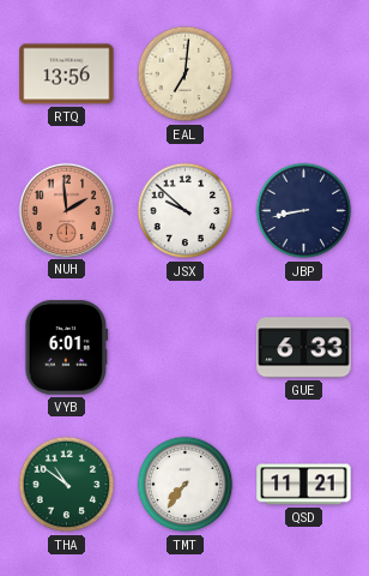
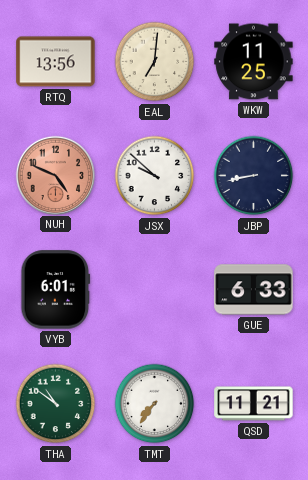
WKW: none -> 11:25 (254, 62)
NUH: 1:59 -> 4:49 (55, 175)
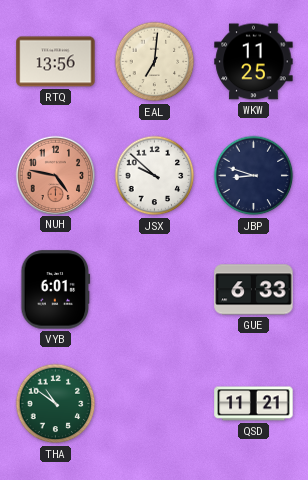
NUH: 4:49 -> 4:47 (55, 175)
JBP: 8:43 -> 8:48 (254, 176)
TMT: 7:36 -> none (155, 404)
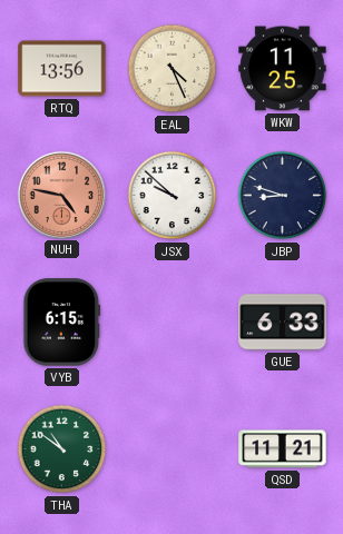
EAL: 7:01 -> 4:26 (173, 69)
VYB: 6:01 -> 6:15 (62, 323)
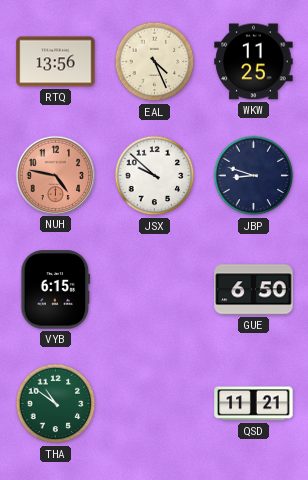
GUE: 6:33 -> 6:50 (254, 290)
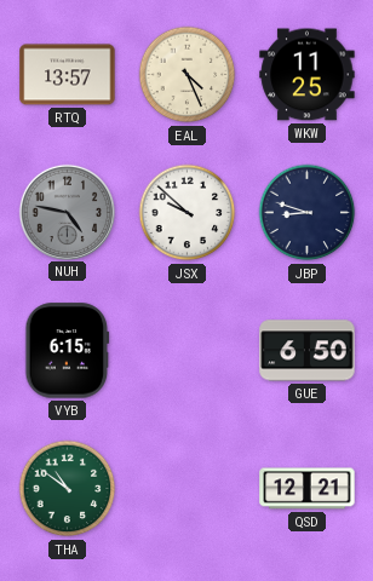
RTQ: 13:56 -> 13:57 (68, 75)
NUH dial: salmon -> grey (67, 212)
QSD: 11:21 -> 12:21 (308, 489)
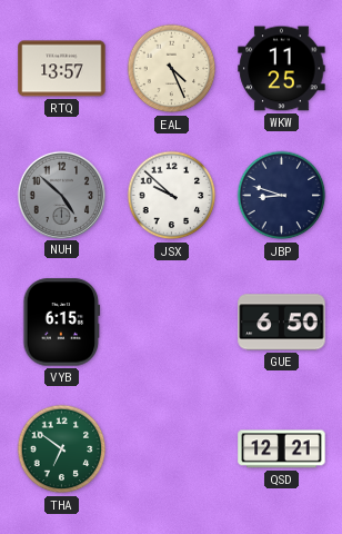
NUH: 4:47 -> 4:52 (61, 195)
THA: 10:51 -> 6:51 (62, 449)
